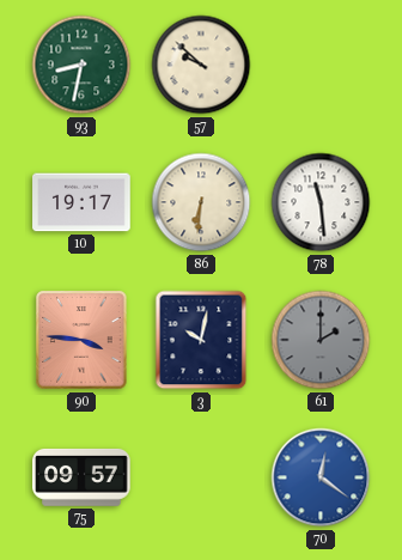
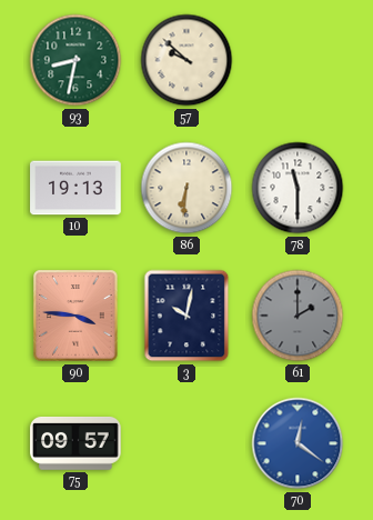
10: 19:17 -> 19:13 (75, 188)
78: 11:29 -> 11:30 (298, 188)
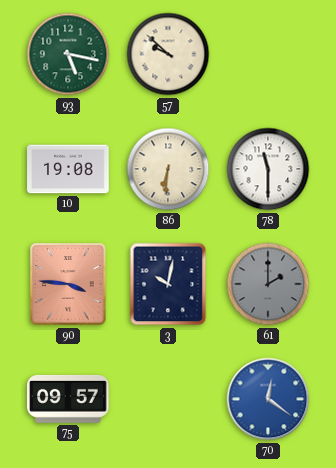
93: 8:32 -> 5:17 (68, 54)
10: 19:13 -> 19:08 (68, 169)
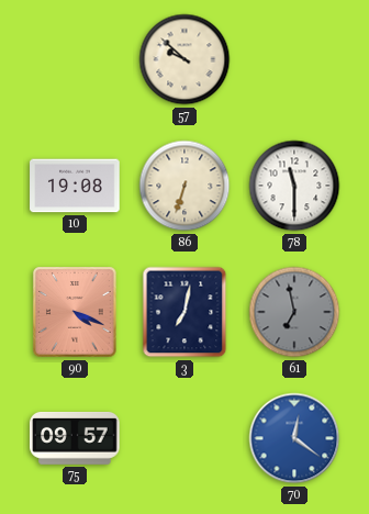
93: 5:17 -> none (68, 54)
86: 6:31 -> 6:33 (185, 186)
90: 3:46 -> 4:19 (75, 312)
3: 10:02 -> 7:02 (185, 312)
61: 2:00 -> 6:58 (294, 312)
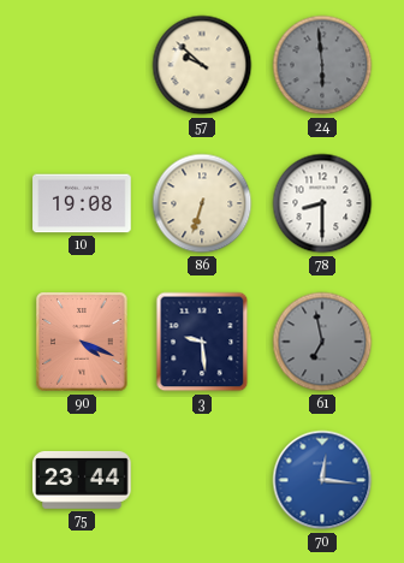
24: none -> 5:59 (322, 65)
78: 11:30 -> 8:30 (322, 203)
3: 7:02 -> 9:29 (202, 342)
75: 09:57 -> 23:44 (82, 480)
70: 12:21 -> 12:16 (322, 480)
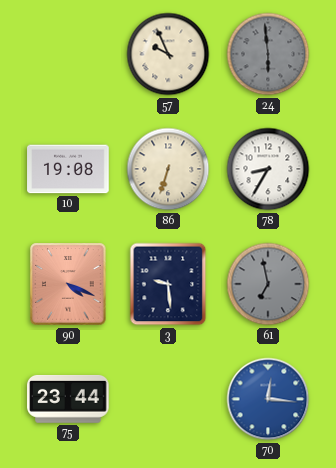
57: 9:52 -> 9:56 (168, 54)
78: 8:30 -> 8:35 (268, 169)
